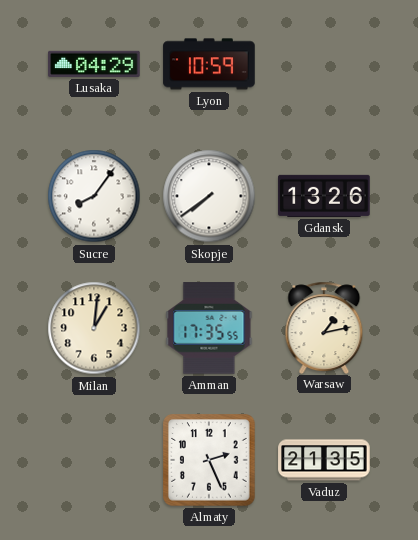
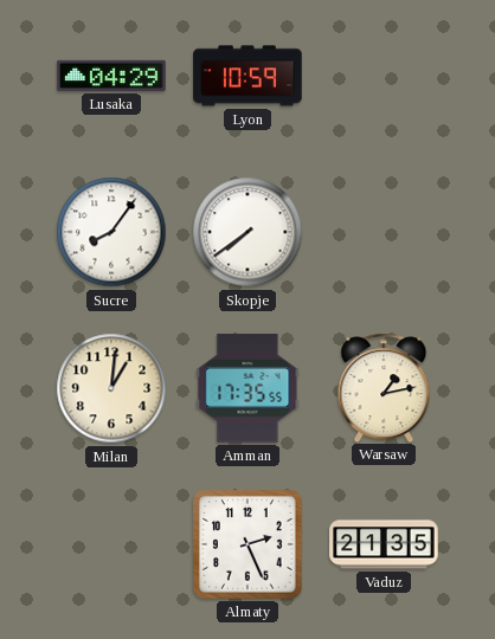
Gdansk: 13:26 -> none (324, 196)
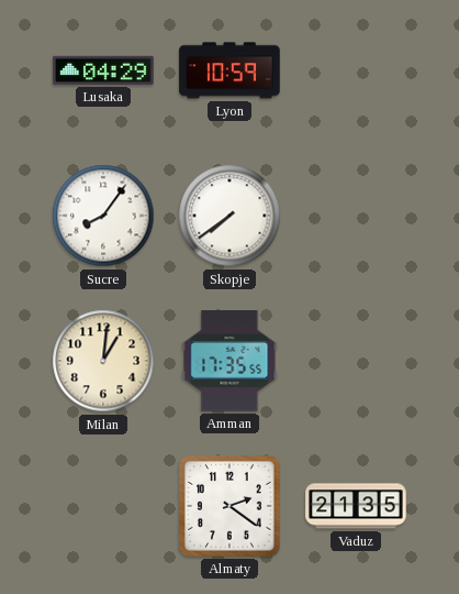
Warsaw: 1:13 -> none (384, 387)
Almaty: 2:26 -> 2:21 (229, 506)
